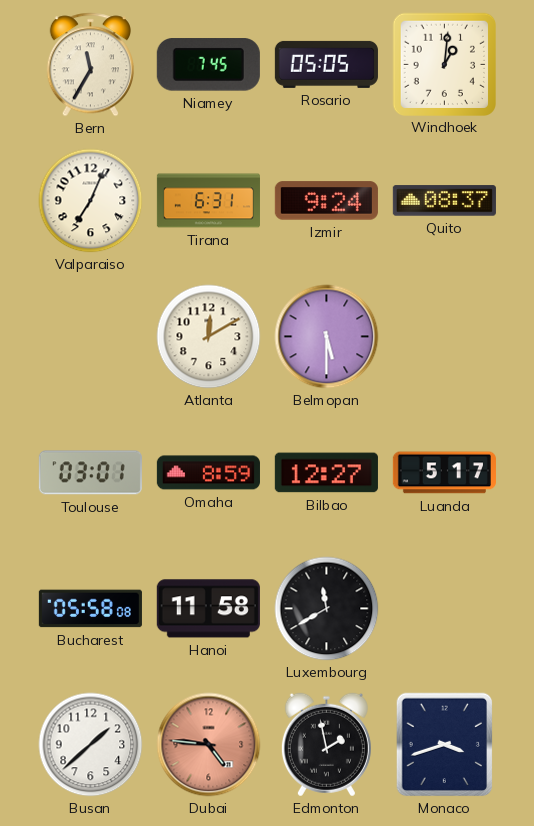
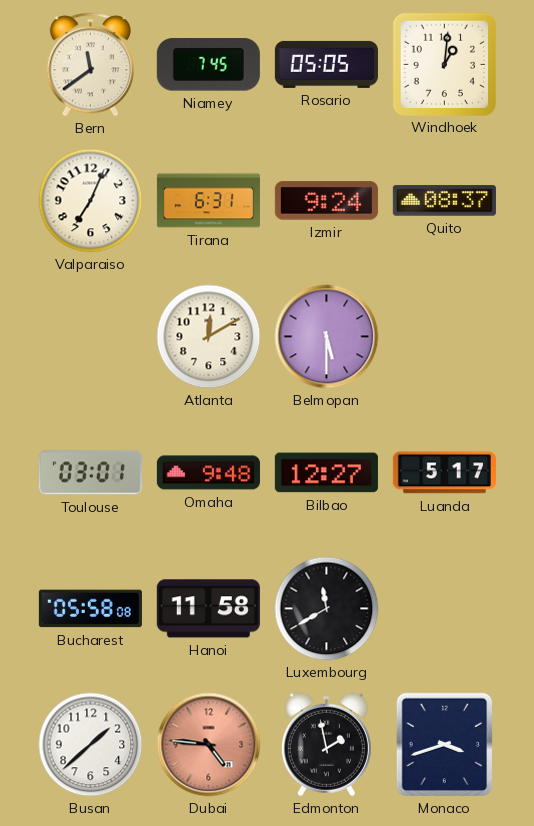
Bern: 11:35 -> 11:39 (90, 65)
Omaha: 8:59 -> 9:48 (208, 473)
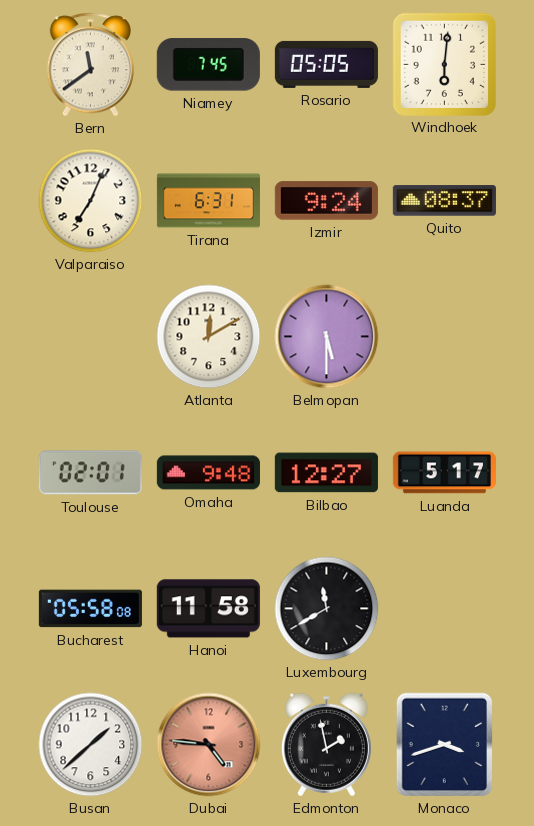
Windhoek: 1:01 -> 6:01 (444, 64)
Toulouse: 03:01 -> 02:01 (90, 473)
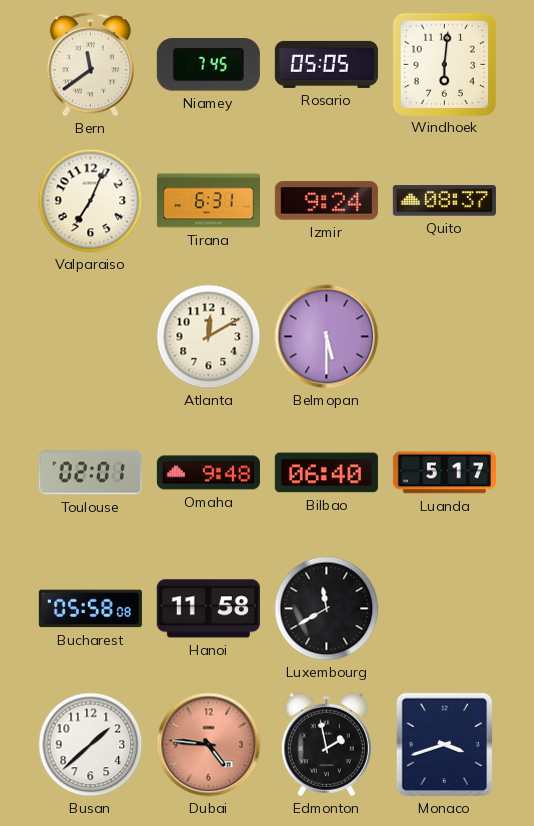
Bilbao: 12:27 -> 06:40 (326, 473)
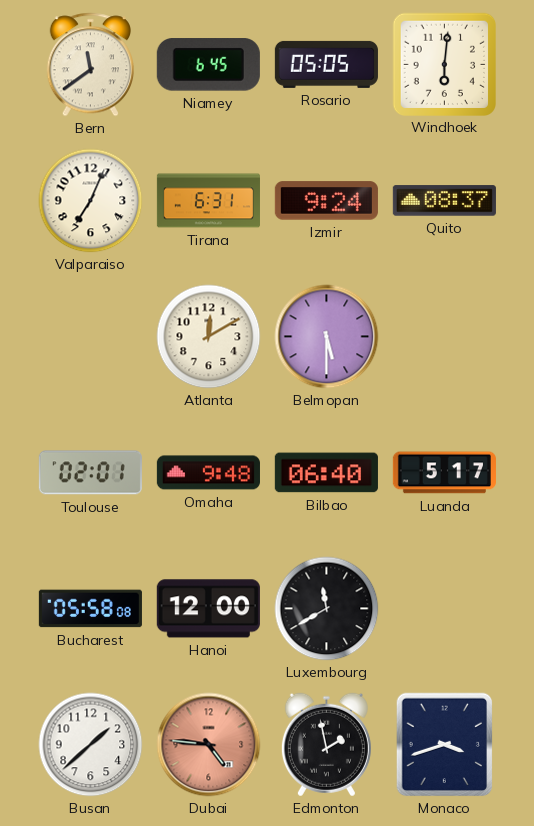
Niamey: 7:45 -> 6:45 (208, 65)
Hanoi: 11:58 -> 12:00 (208, 609)
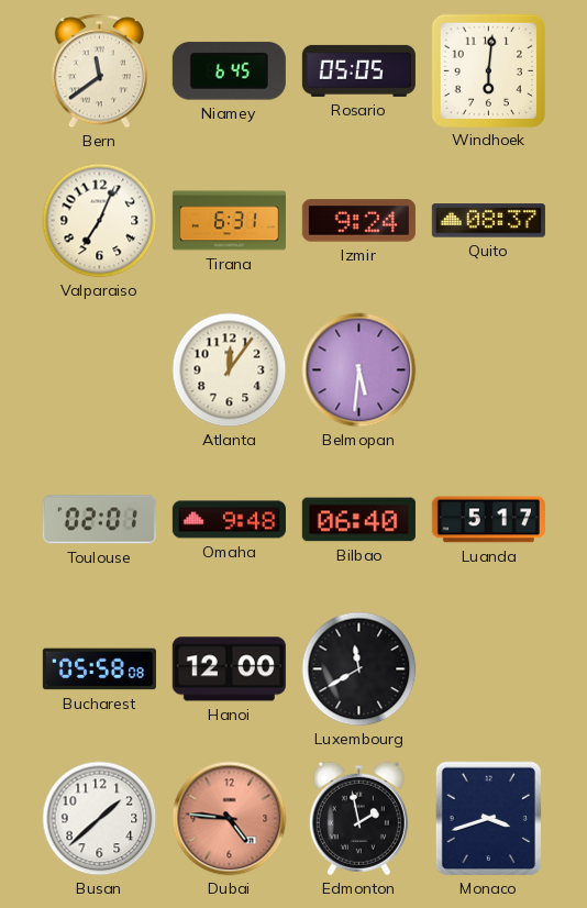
Atlanta: 12:10 -> 12:06 (230, 370)
Belmopan: 5:30 -> 5:31 (359, 370)
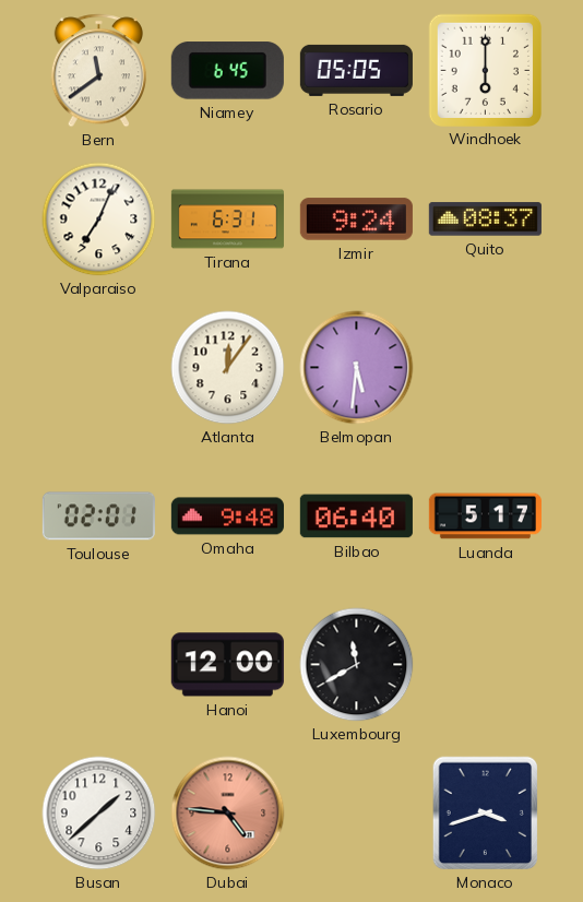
Windhoek: 6:01 -> 6:00 (485, 70)
Bucharest: 05:58 -> none (99, 669)
Edmonton: 1:58 -> none (358, 819)
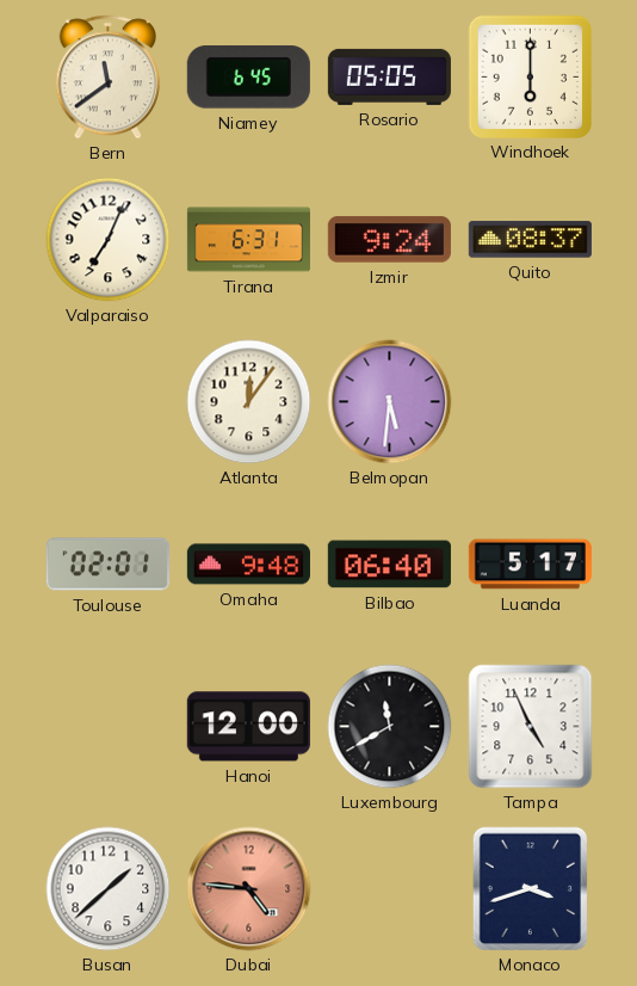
Tampa: none -> 4:56 (531, 727)
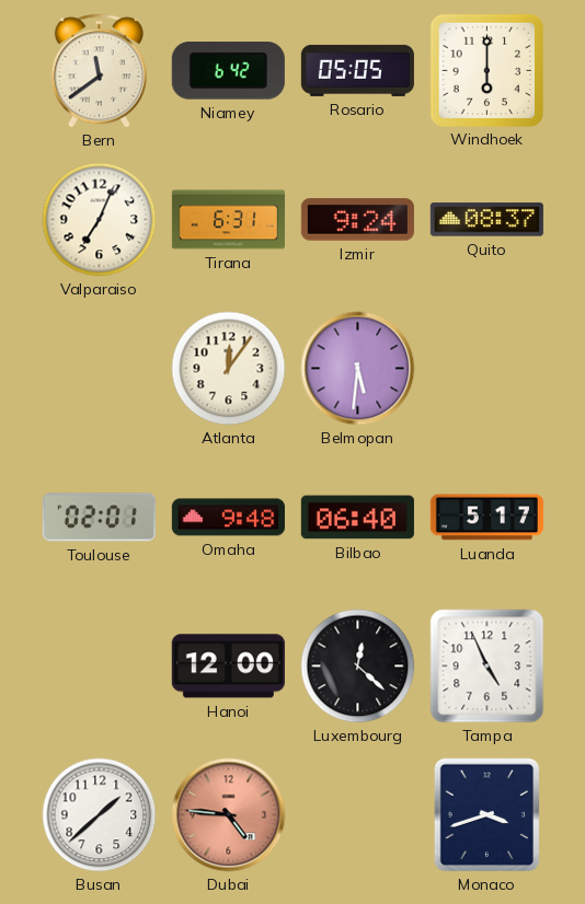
Niamey: 6:45 -> 6:42 (228, 71)
Luxembourg: 11:40 -> 12:22 (358, 667)
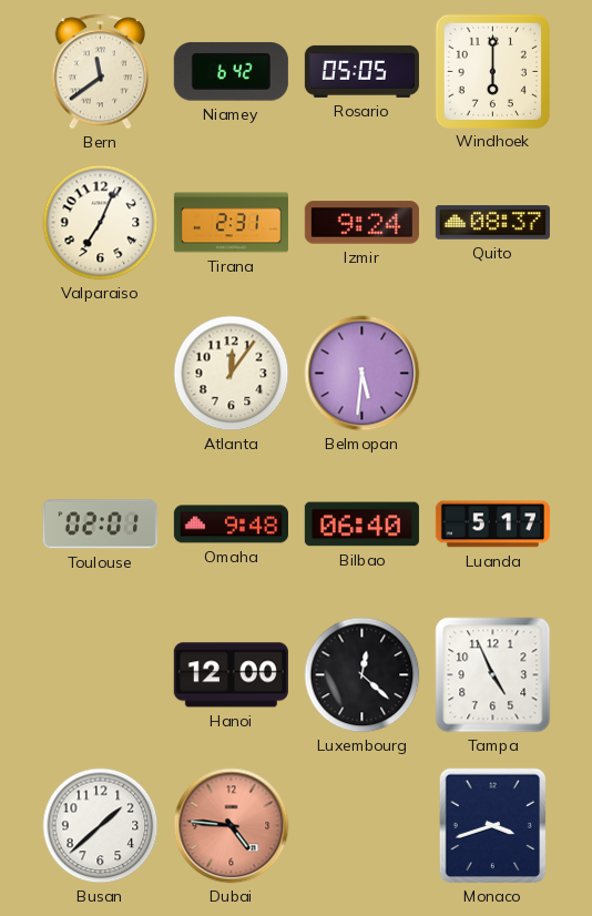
Tirana: 6:31 -> 2:31 (231, 223)
